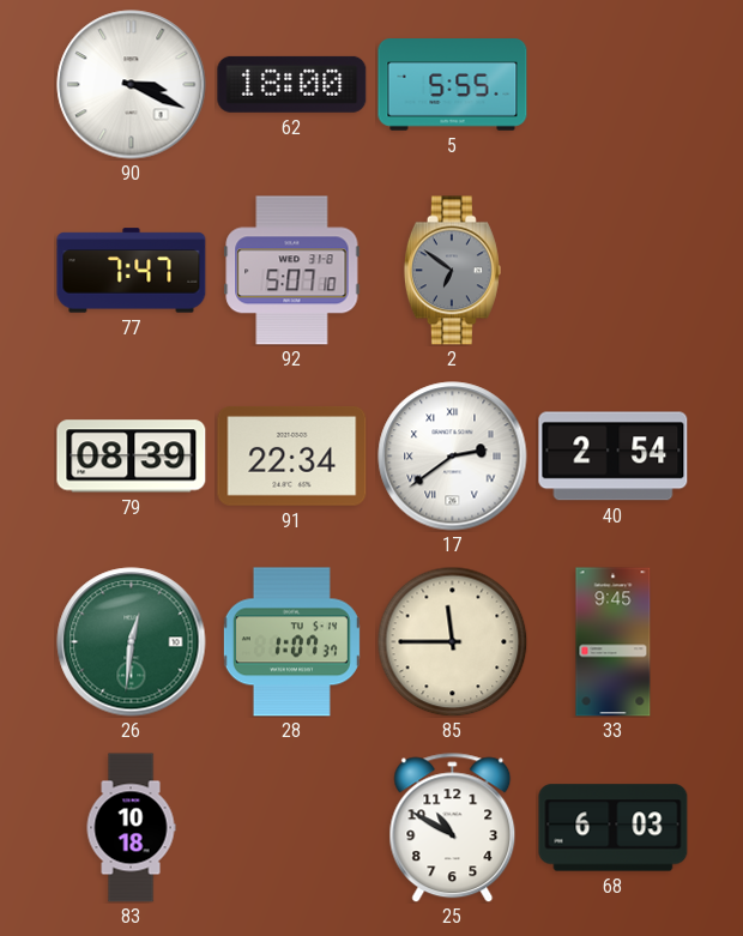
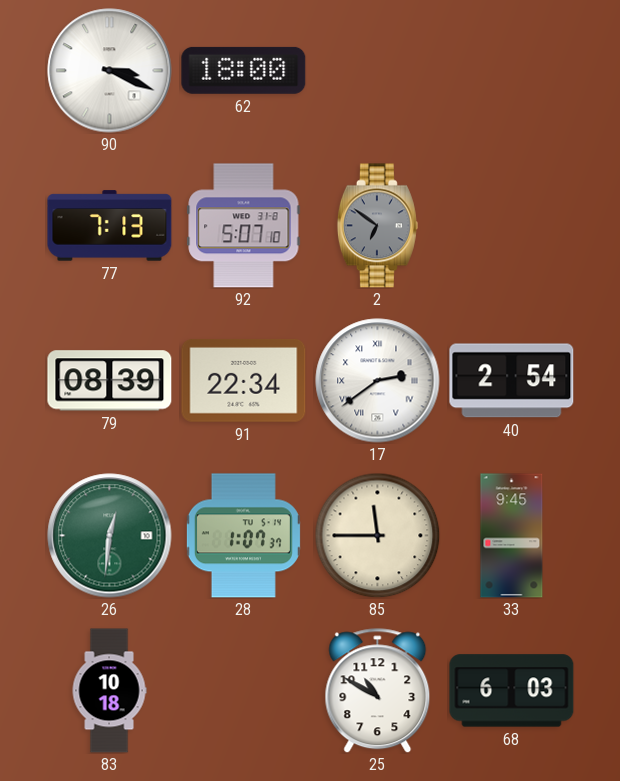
5: 5:55 -> none (453, 85)
77: 7:47 -> 7:13 (110, 226)
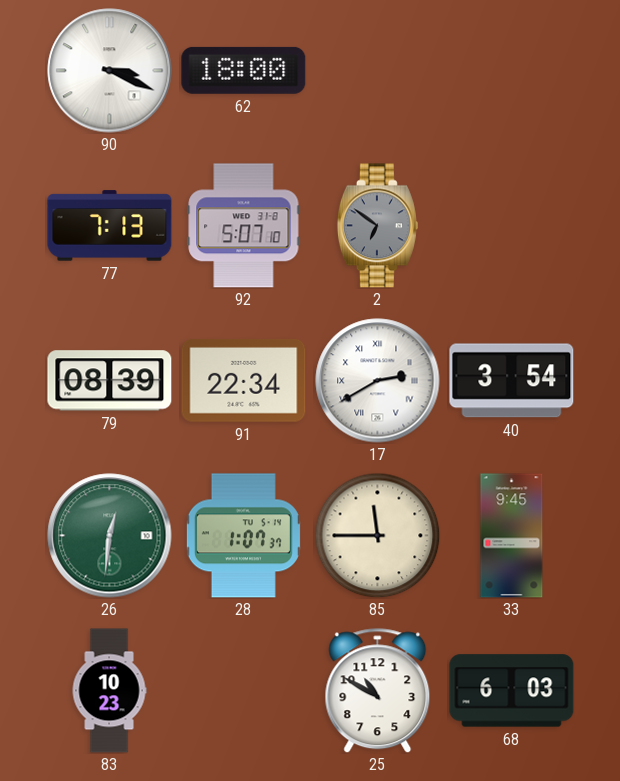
17: 2:39 -> 2:40 (378, 381)
40: 2:54 -> 3:54 (512, 381)
83: 10:18 -> 10:23 (109, 691)
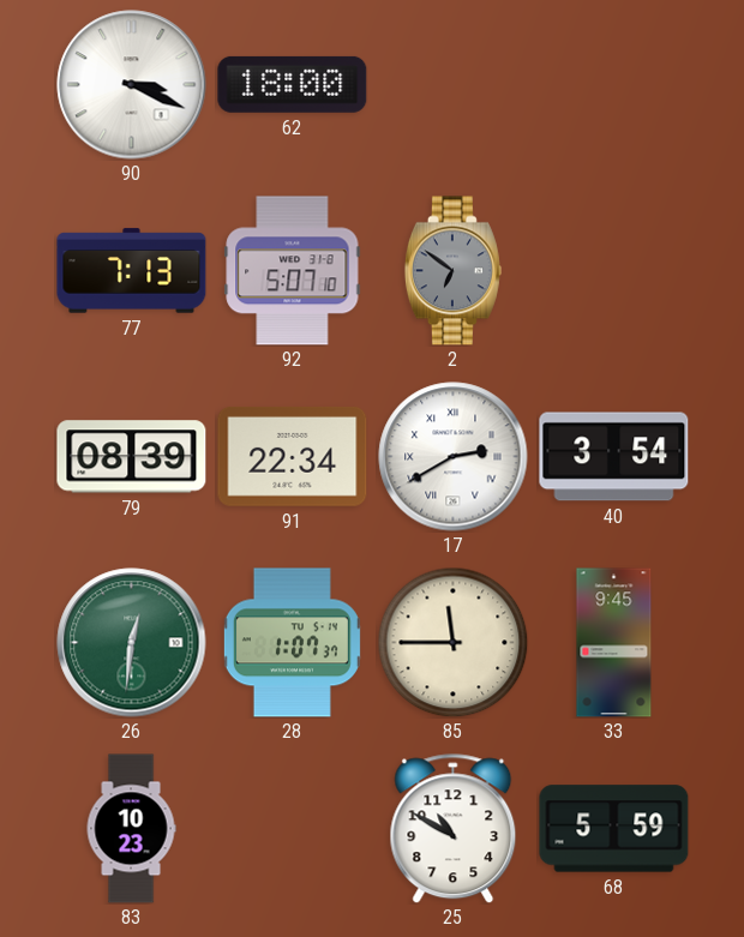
68: 6:03 -> 5:59 (614, 829)
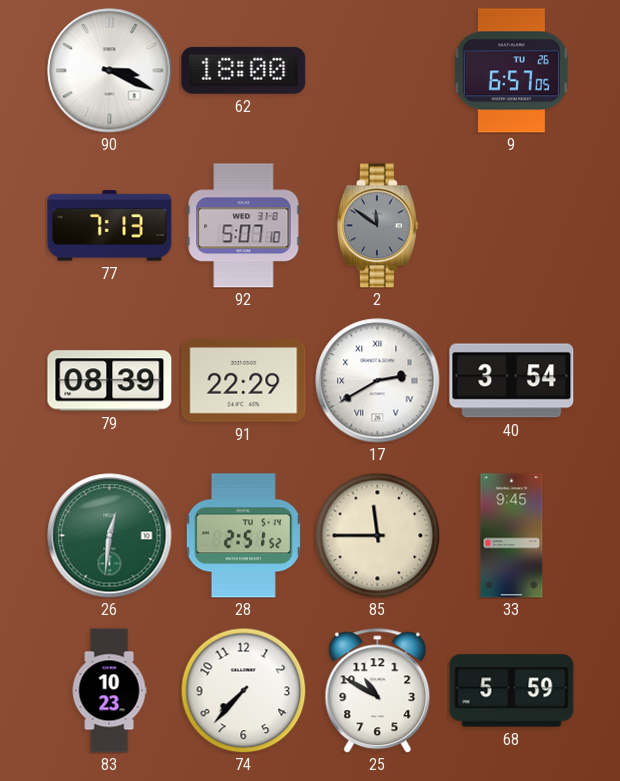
9: none -> 6:57 (511, 71)
2: 6:51 -> 11:51 (377, 226)
91: 22:34 -> 22:29 (244, 380)
28: 1:07 -> 2:51 (243, 536)
74: none -> 7:37 (243, 690)
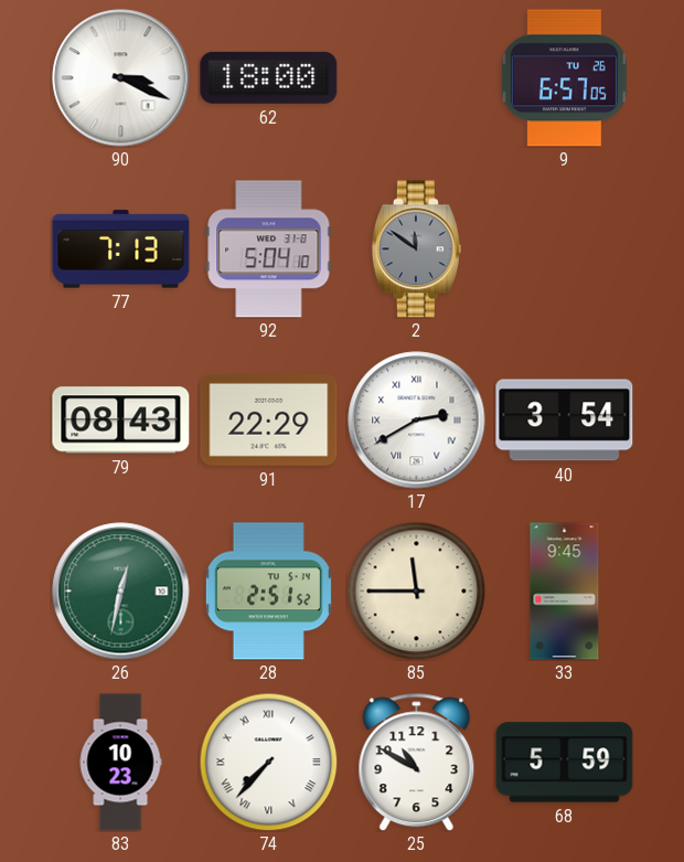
92: 5:07 -> 5:04 (269, 249)
79: 08:39 -> 08:43 (121, 421)
26: 12:31 -> 12:32 (121, 592)
74 numerals: Arabic -> Roman (268, 762)
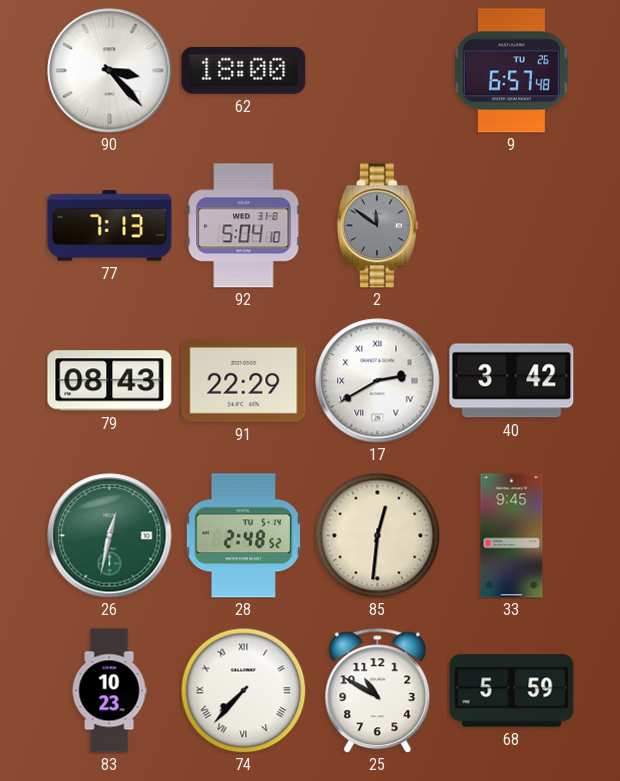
90: 3:19 -> 3:23 (110, 71)
9: 6:57:05 -> 6:57:48 (511, 71)
40: 3:54 -> 3:42 (512, 381)
28: 2:51 -> 2:48 (243, 536)
85: 11:45 -> 12:31 (377, 535)
